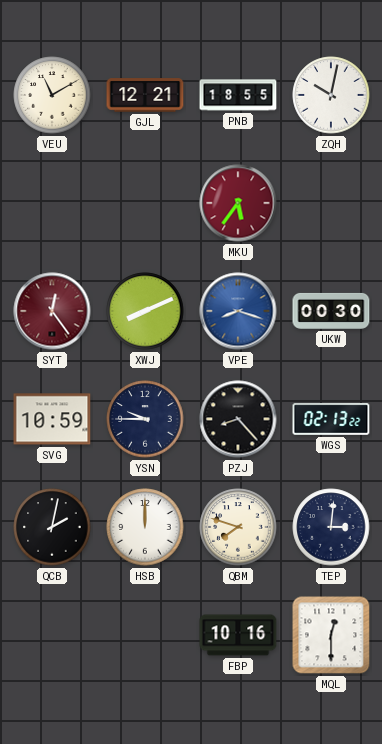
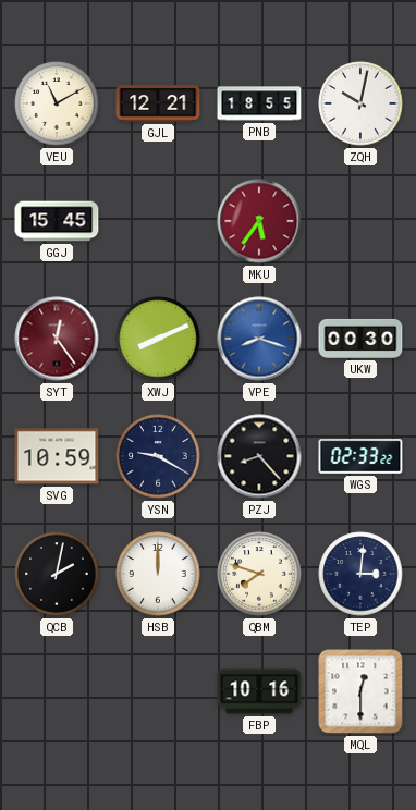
GGJ: none -> 15:45 (57, 221)
YSN: 9:45 -> 9:20 (158, 456)
WGS: 02:13 -> 02:33 (360, 456)
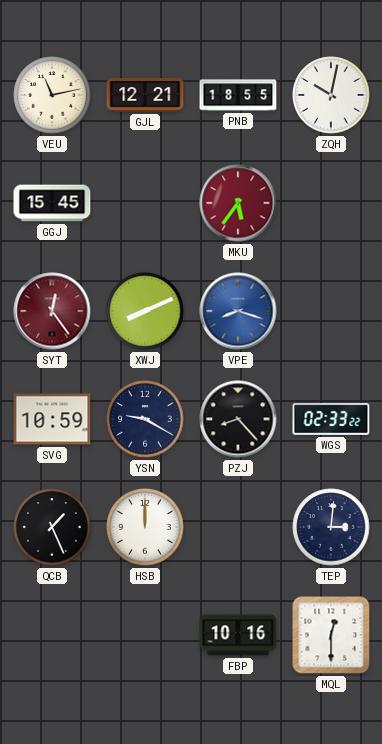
VEU: 11:10 -> 11:13 (52, 95)
UKW: 00:30 -> none (360, 339)
QCB: 2:02 -> 1:26 (52, 527)
QBM: 7:48 -> none (259, 574)
